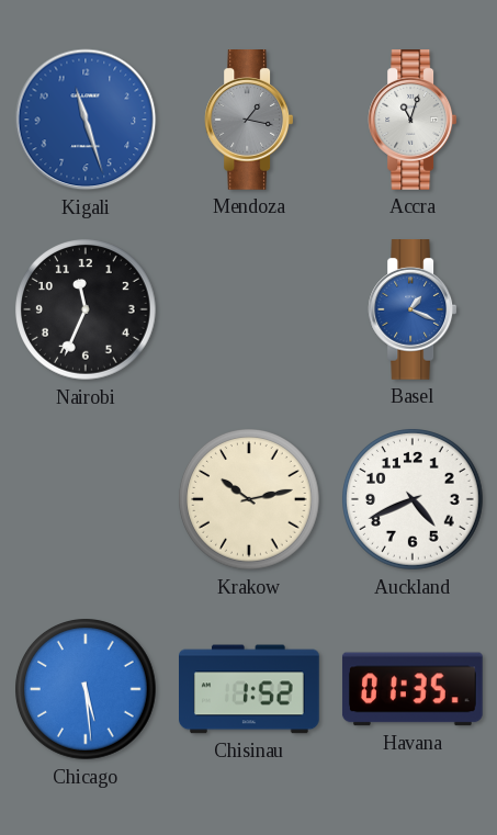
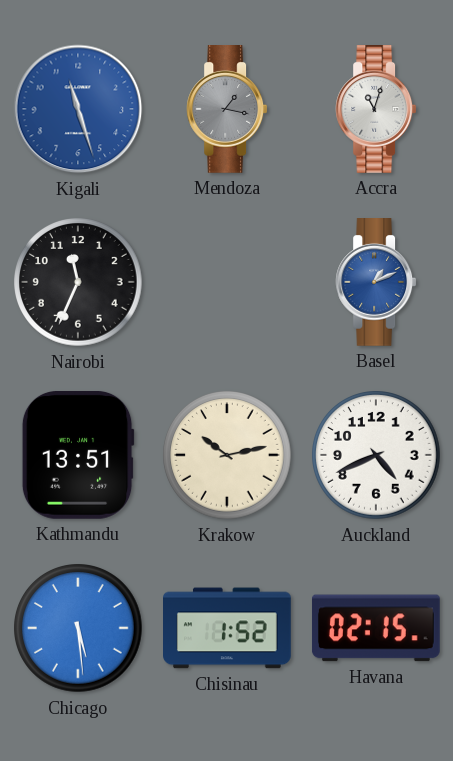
Basel: 1:19 -> 1:11 (376, 283)
Kathmandu: none -> 13:51 (78, 455)
Havana: 01:35 -> 02:15 (376, 628)
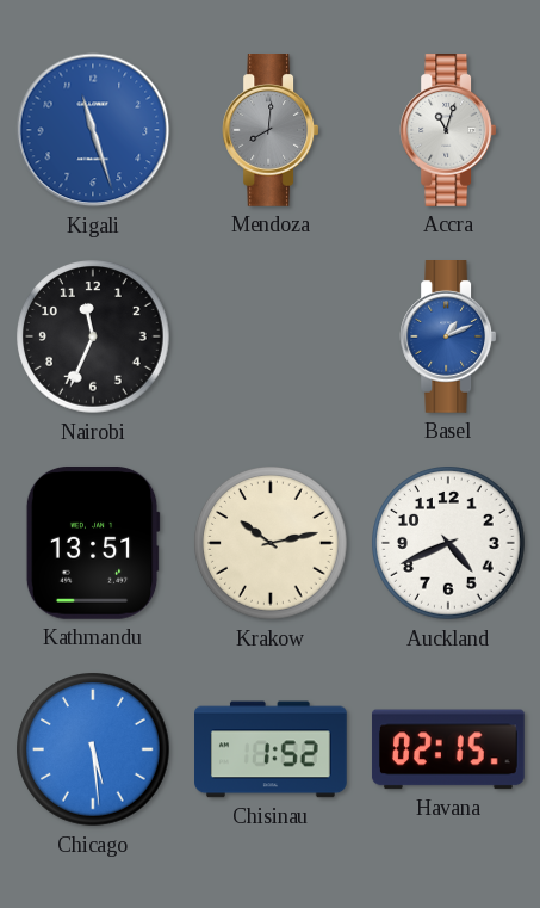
Mendoza: 1:17 -> 8:01 (271, 131)
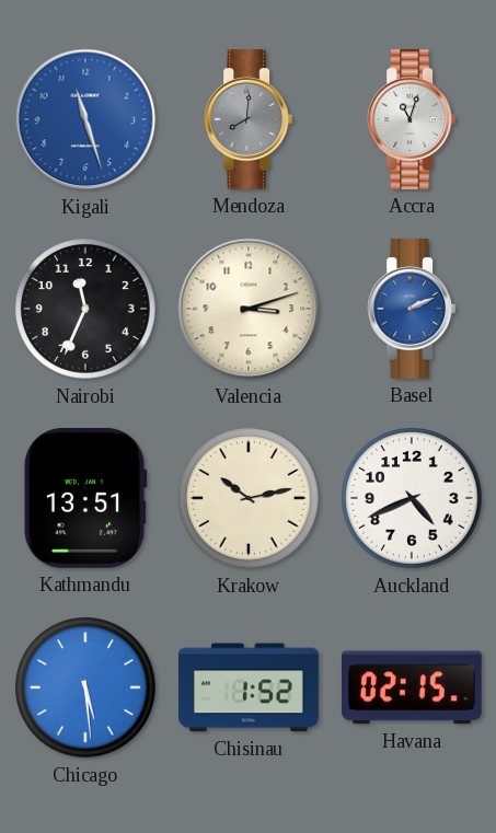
Valencia: none -> 3:12 (249, 309)
Basel: 1:11 -> 2:11 (412, 310)
